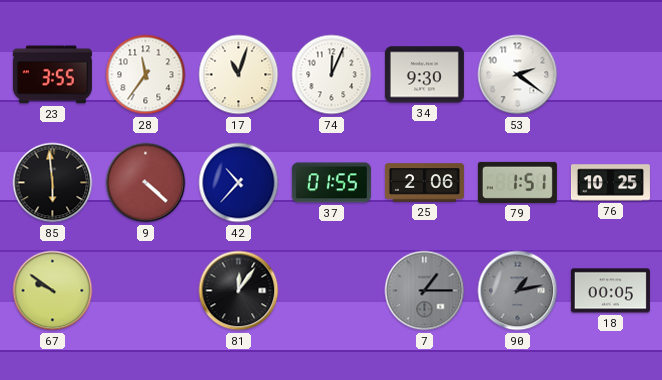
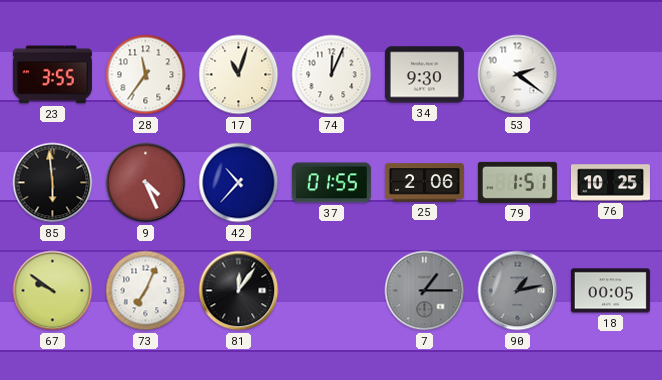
9: 4:22 -> 4:26 (146, 183)
73: none -> 7:04 (146, 291)
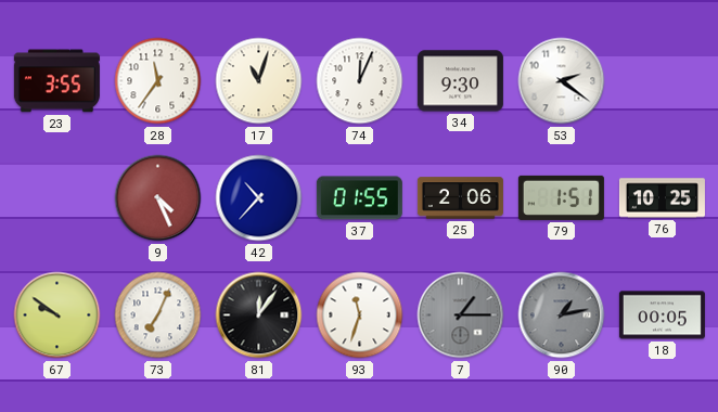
85: 5:59 -> none (53, 183)
93: none -> 11:33 (360, 316)
